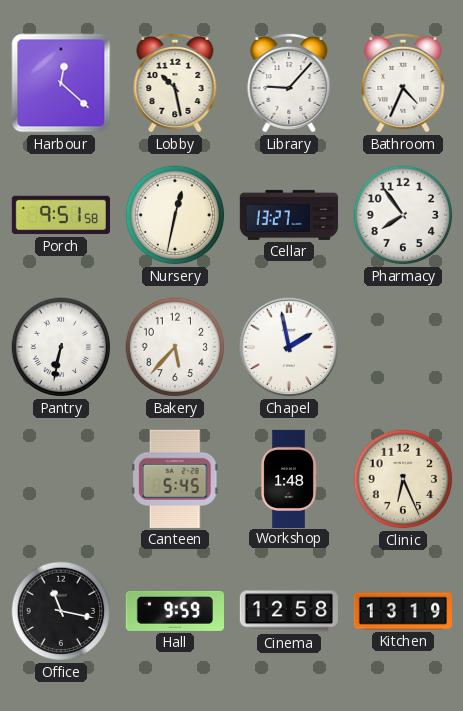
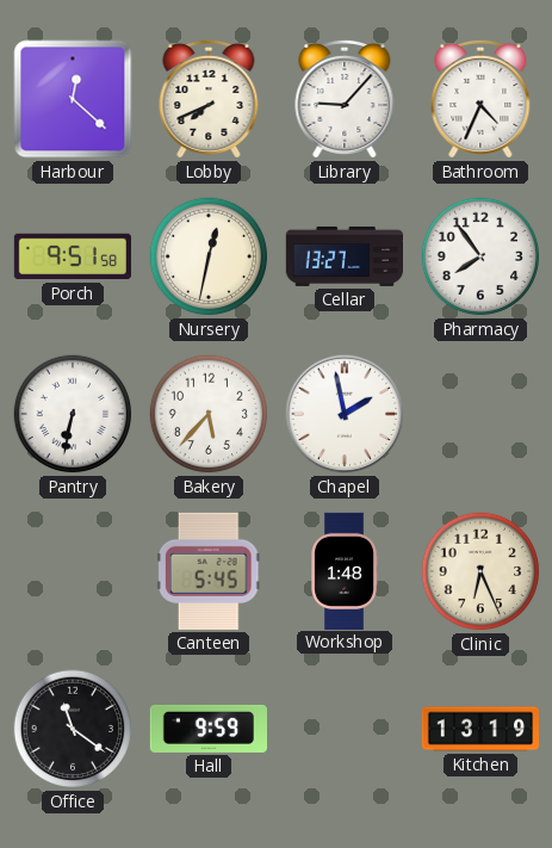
Lobby: 10:28 -> 7:41 (209, 99)
Office: 11:17 -> 11:21 (73, 729)
Cinema: 12:58 -> none (289, 611)
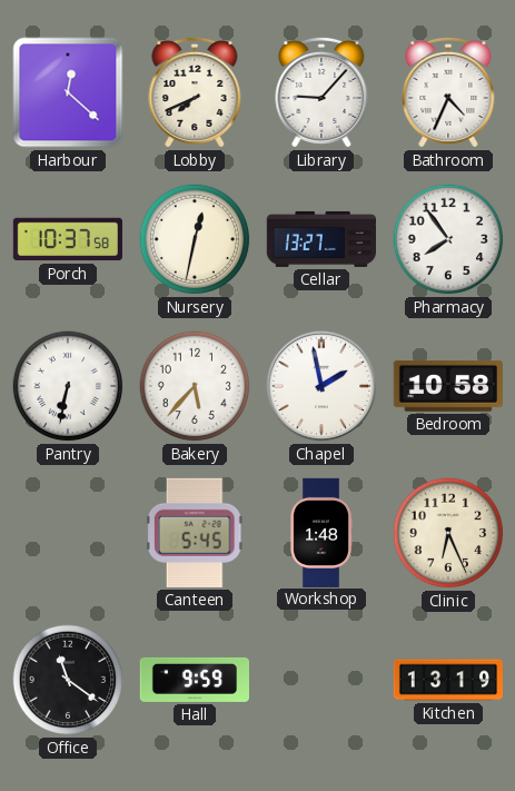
Porch: 9:51 -> 10:37 (68, 239)
Bedroom: none -> 10:58 (448, 387)
